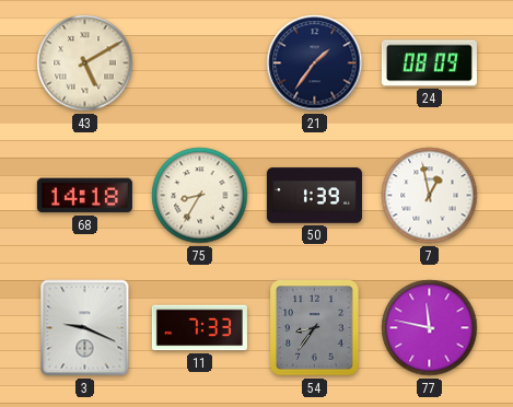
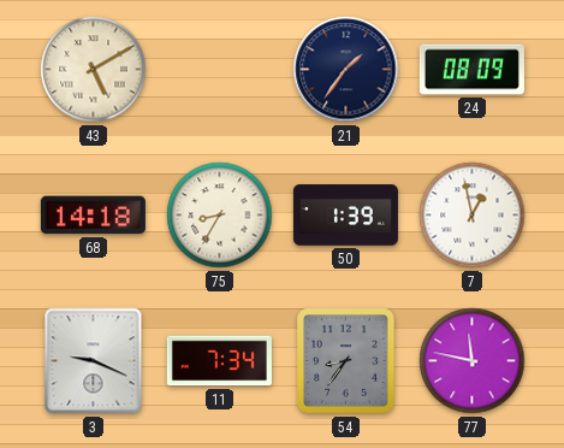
11: 7:33 -> 7:34 (219, 361)
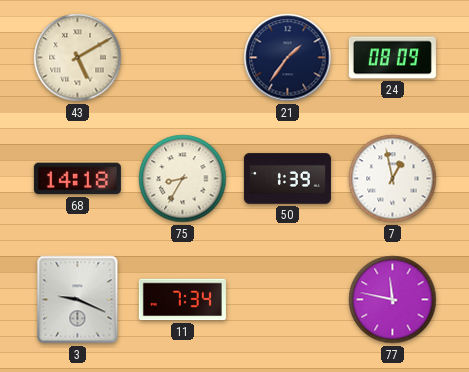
54: 8:36 -> none (346, 361)
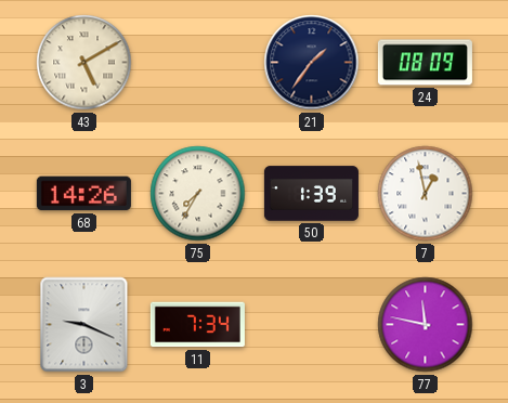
68: 14:18 -> 14:26 (83, 194)
75: 8:35 -> 7:35 (198, 194)
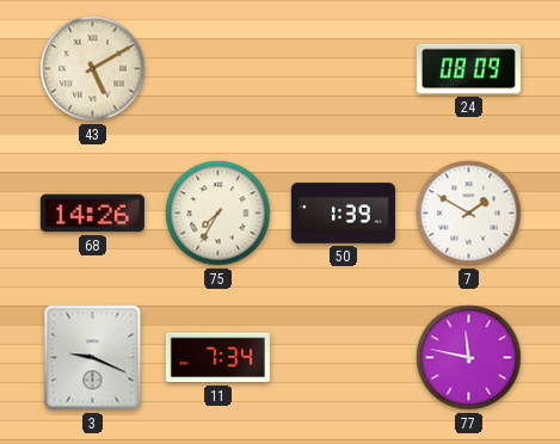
21: 1:36 -> none (312, 63)
7: 12:58 -> 1:50 (469, 214)
